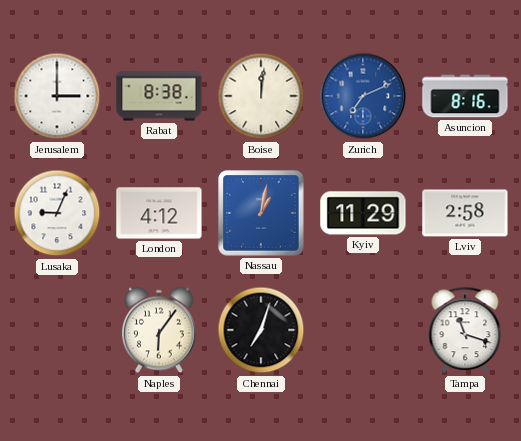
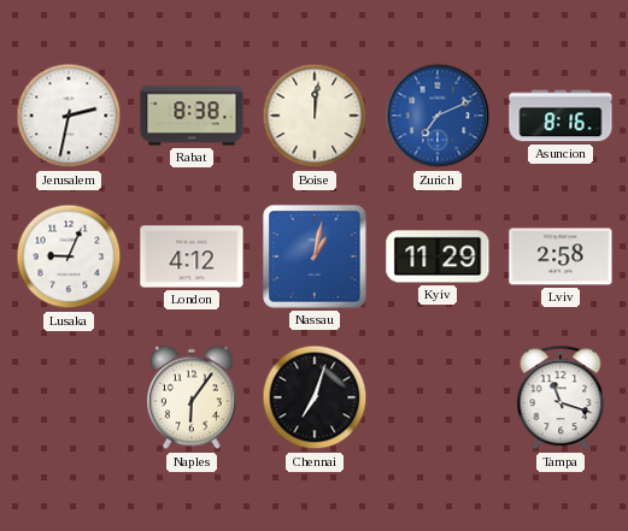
Jerusalem: 3:00 -> 2:32 (69, 116)
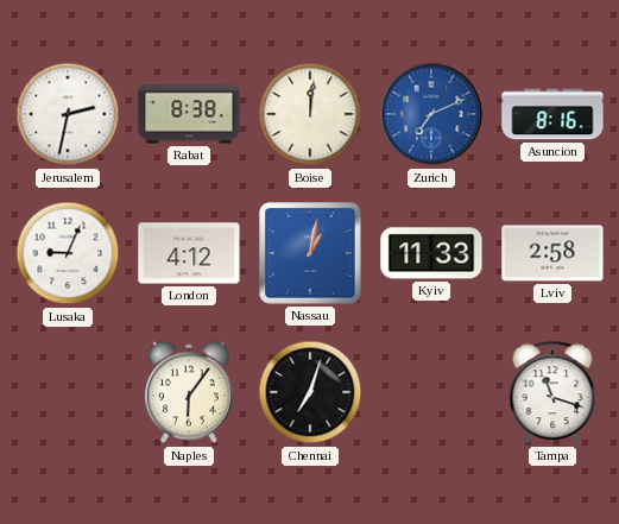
Kyiv: 11:29 -> 11:33 (431, 253)
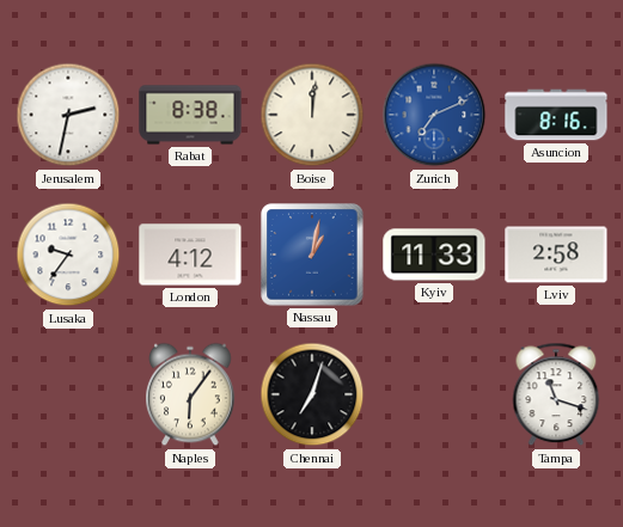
Lusaka: 9:04 -> 9:36 (68, 255)
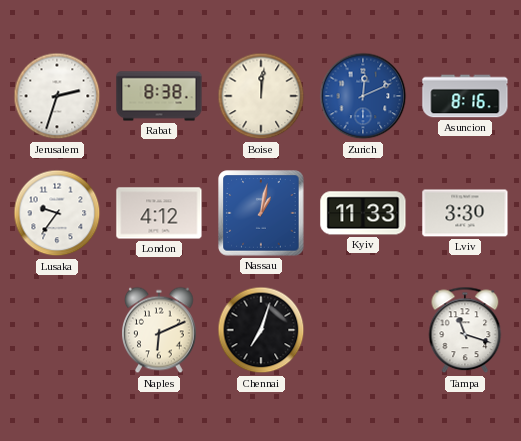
Jerusalem: 2:32 -> 2:33 (57, 96)
Zurich: 7:11 -> 12:11 (363, 96)
Lviv: 2:58 -> 3:30 (465, 213)
Naples: 6:06 -> 6:11 (160, 330)
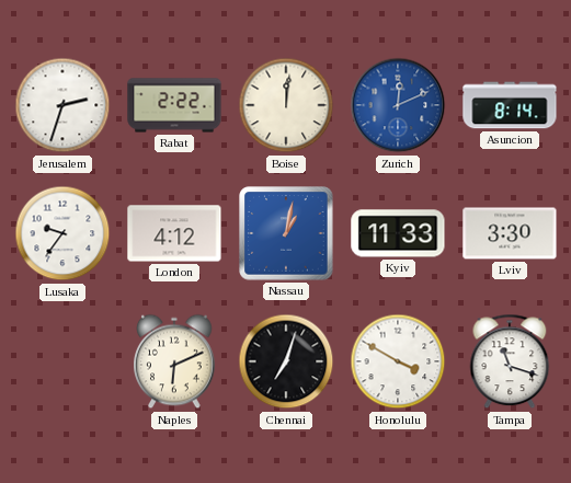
Rabat: 8:38 -> 2:22 (174, 105)
Asuncion: 8:16 -> 8:14 (510, 105)
Honolulu: none -> 3:50 (398, 361)
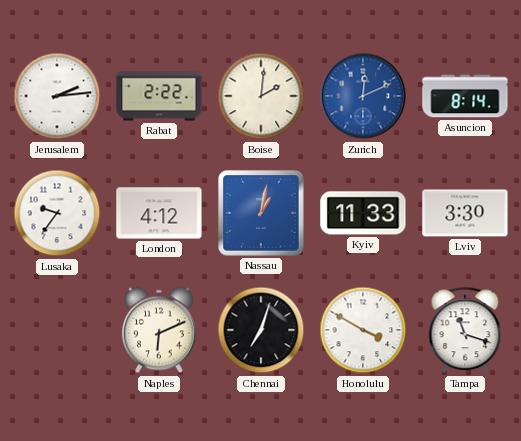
Jerusalem: 2:33 -> 2:14 (57, 96)
Boise: 12:01 -> 2:01 (261, 96)
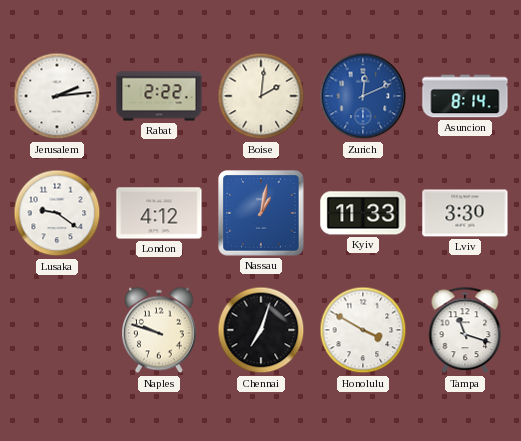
Lusaka: 9:36 -> 9:21 (57, 213)
Naples: 6:11 -> 9:48 (160, 330)
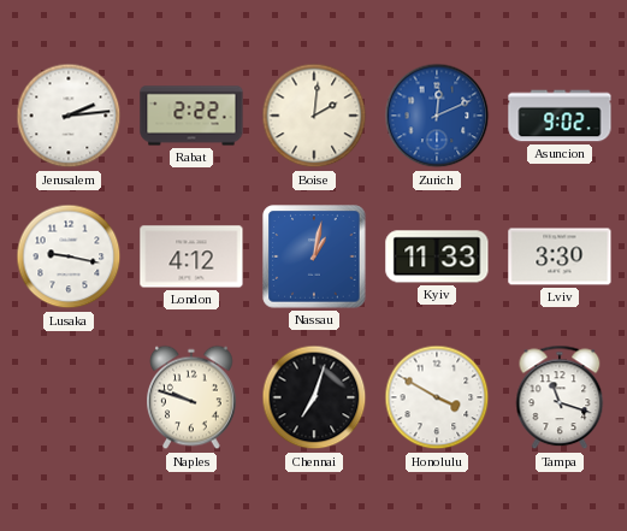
Asuncion: 8:14 -> 9:02 (560, 116)
Lusaka: 9:21 -> 9:17 (69, 256)
